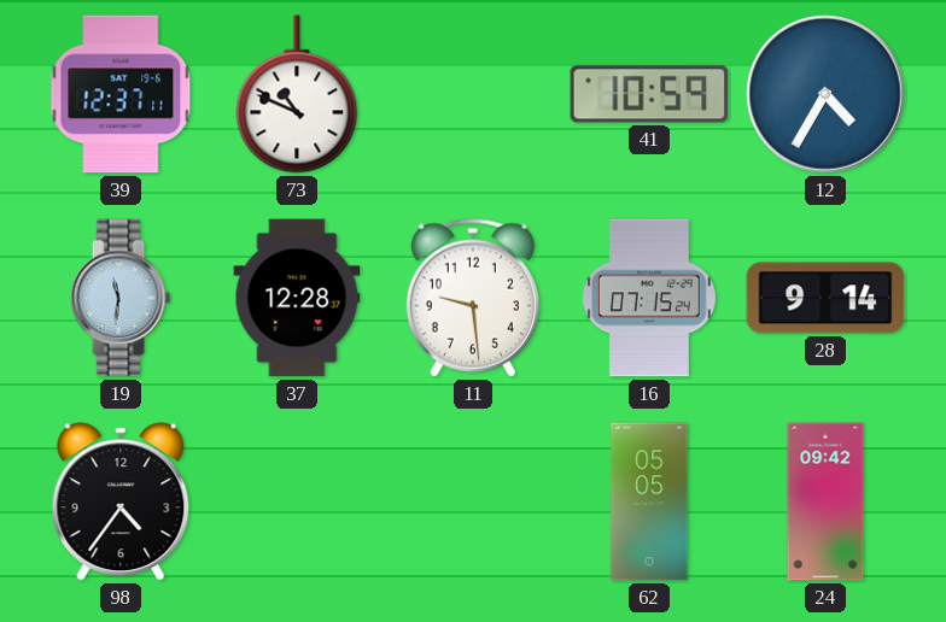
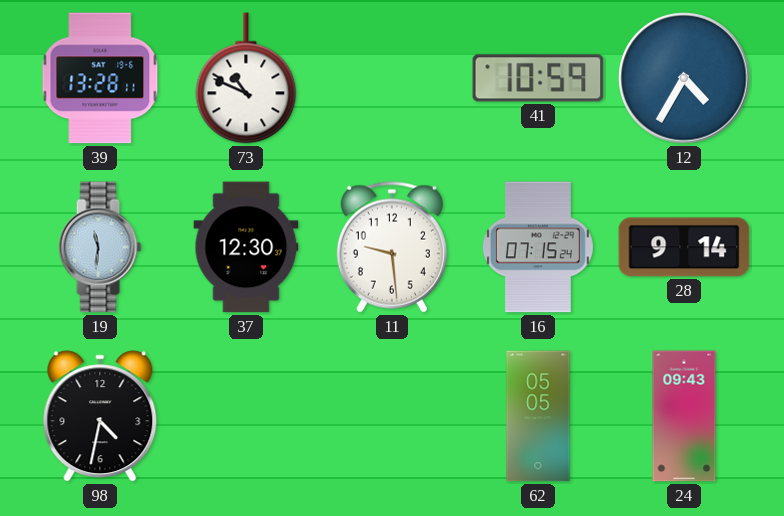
39: 12:37 -> 13:28 (100, 78)
37: 12:28 -> 12:30 (246, 247)
98: 4:36 -> 4:32 (100, 416)
24: 09:42 -> 09:43 (684, 416)
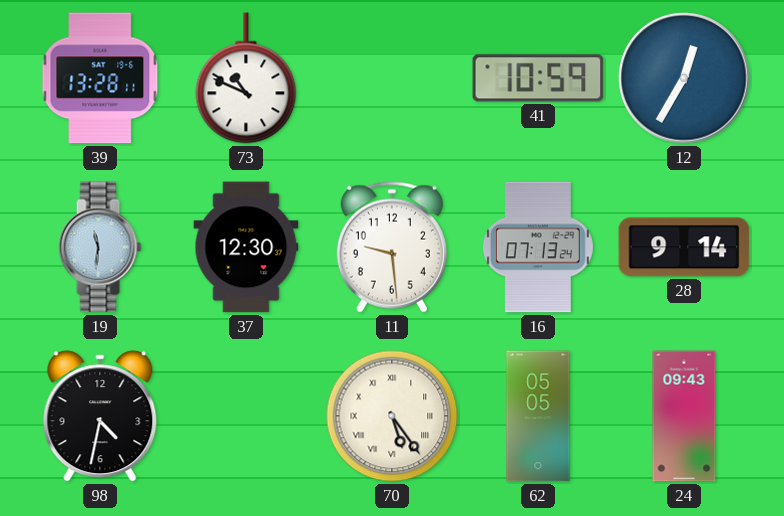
12: 4:35 -> 12:35 (684, 78)
16: 07:15 -> 07:13 (538, 247)
70: none -> 5:24 (392, 416)
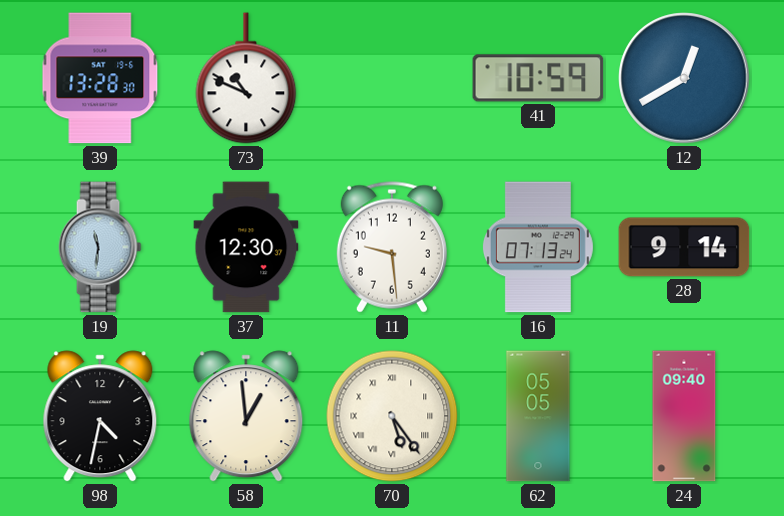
39: 13:28:11 -> 13:28:30 (100, 78)
12: 12:35 -> 12:40 (684, 78)
58: none -> 12:59 (246, 416)
24: 09:43 -> 09:40 (684, 416)
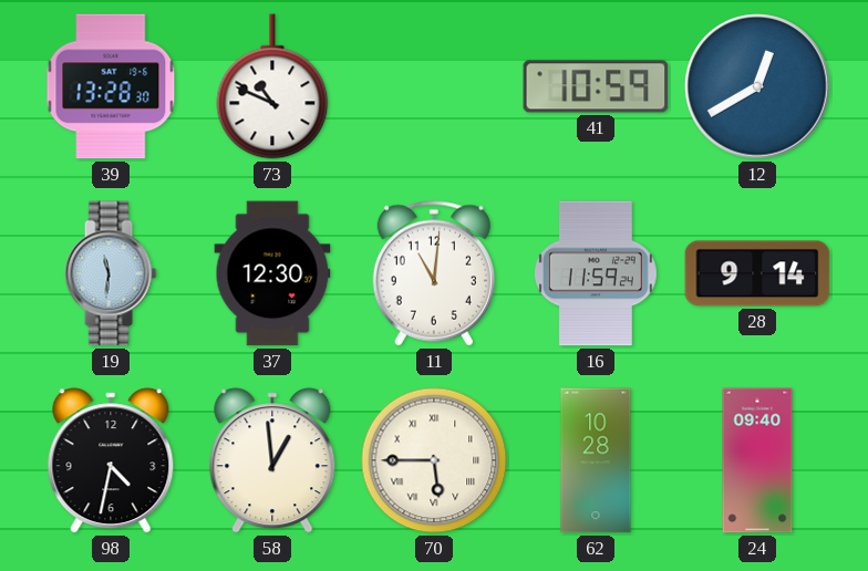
11: 9:29 -> 11:01 (434, 273)
16: 07:13 -> 11:59 (596, 273)
70: 5:24 -> 5:45 (434, 460)
62: 05:05 -> 10:28 (596, 460)
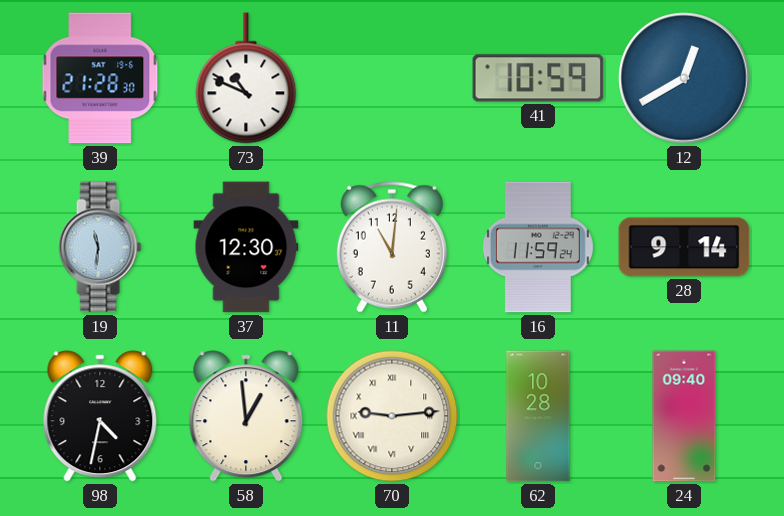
39: 13:28 -> 21:28 (100, 78)
70: 5:45 -> 9:14 (392, 416)
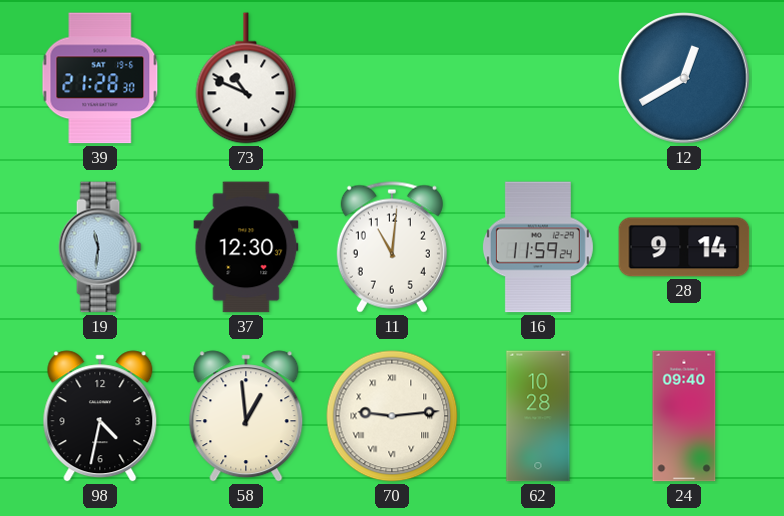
41: 10:59 -> none (538, 78)
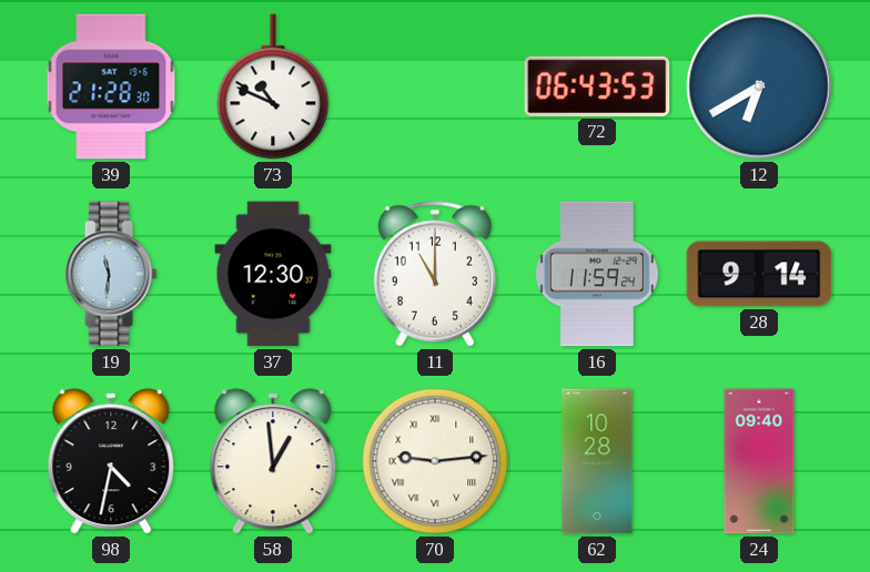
72: none -> 06:43 (597, 86)
12: 12:40 -> 6:40 (759, 86)
11: 11:01 -> 11:00 (435, 274)
